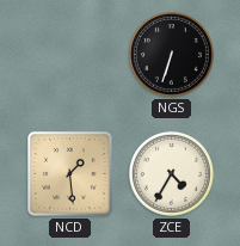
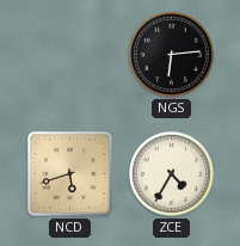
NGS: 6:33 -> 6:14 (171, 54)
NCD: 1:29 -> 5:42 (70, 174)
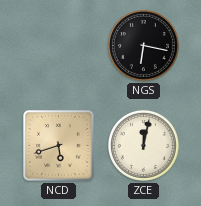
NGS: 6:14 -> 6:17 (143, 45)
ZCE: 4:35 -> 12:02 (143, 145)
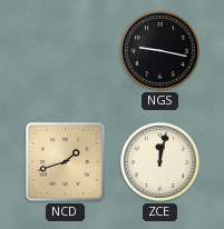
NGS: 6:17 -> 9:17 (159, 50)
NCD: 5:42 -> 1:42 (66, 162)
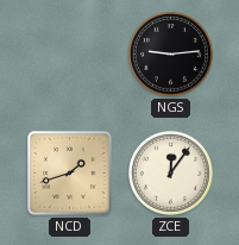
NGS: 9:17 -> 9:14 (170, 54)
ZCE: 12:02 -> 12:06 (170, 172)
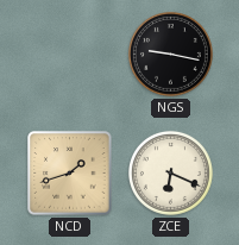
NGS: 9:14 -> 9:17 (170, 54)
ZCE: 12:06 -> 6:19 (170, 172)
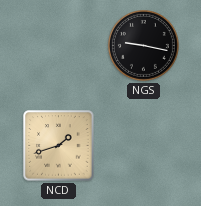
ZCE: 6:19 -> none (170, 172)
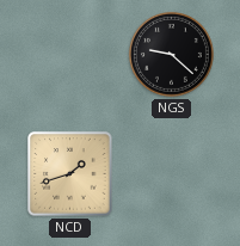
NGS: 9:17 -> 9:22 (171, 54)
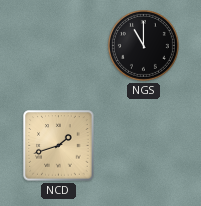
NGS: 9:22 -> 11:00 (143, 45)
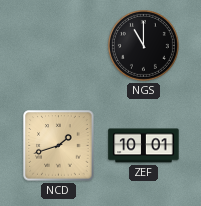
ZEF: none -> 10:01 (144, 146)
